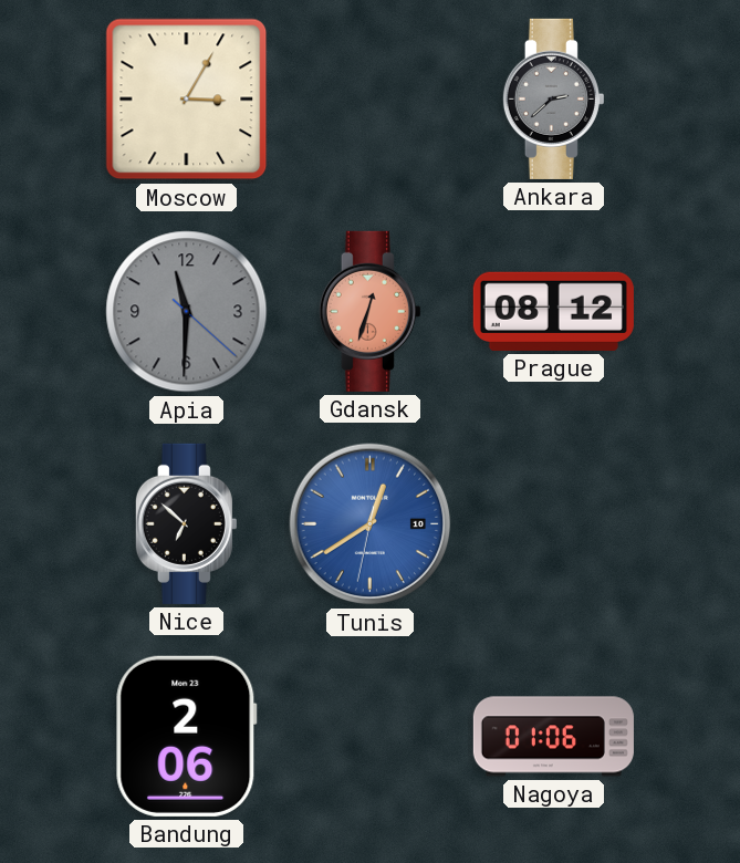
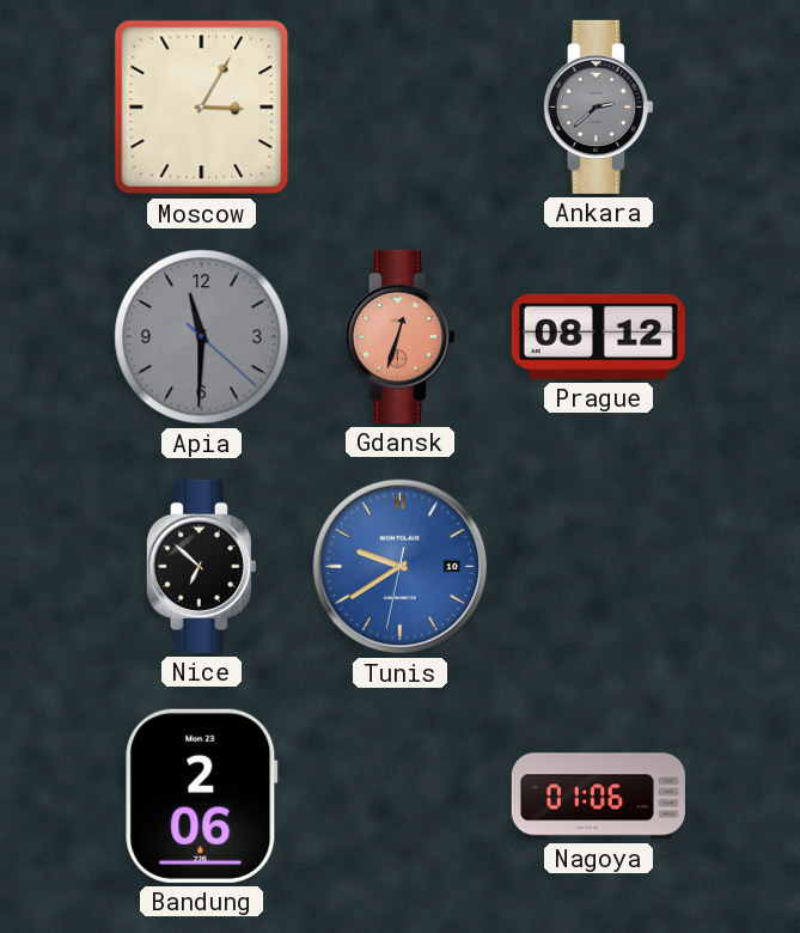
Tunis: 12:39 -> 9:39 (401, 567)
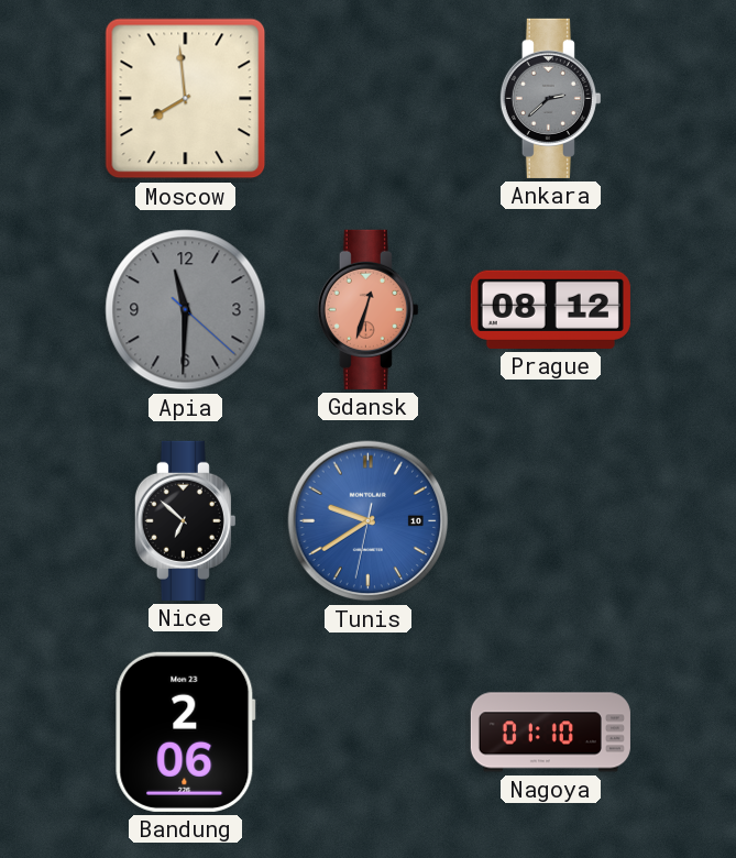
Moscow: 3:05 -> 7:59 (186, 99)
Nagoya: 01:06 -> 01:10 (550, 733)
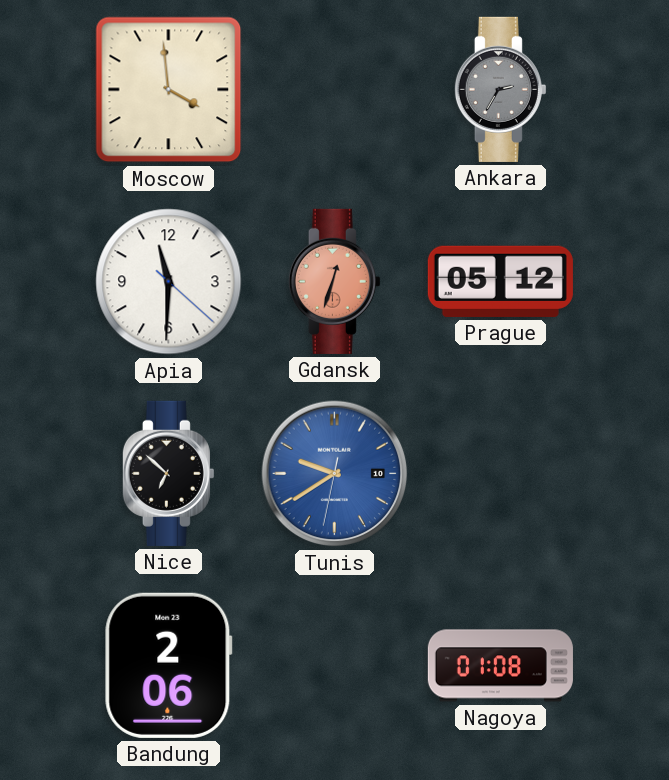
Moscow: 7:59 -> 3:59 (169, 90)
Ankara: 2:38 -> 2:35 (500, 89)
Apia dial: grey -> white (169, 282)
Prague: 08:12 -> 05:12 (500, 281)
Nagoya: 01:10 -> 01:08 (500, 666)
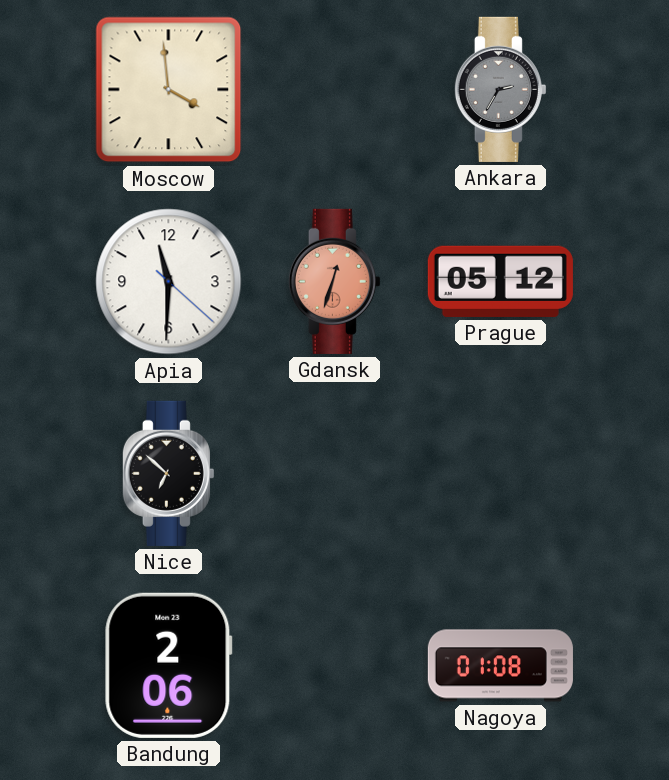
Tunis: 9:39 -> none (335, 474)
